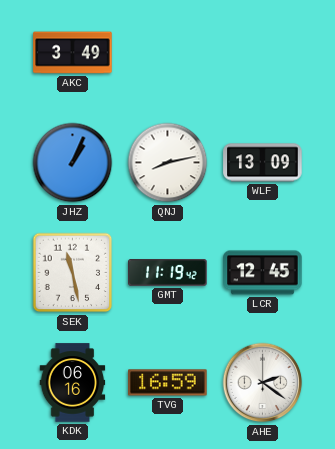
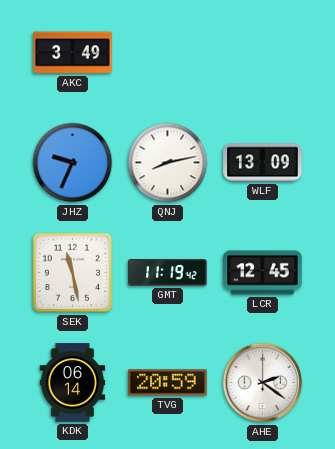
JHZ: 1:04 -> 9:34 (73, 163)
KDK: 06:16 -> 06:14 (73, 383)
TVG: 16:59 -> 20:59 (168, 383)
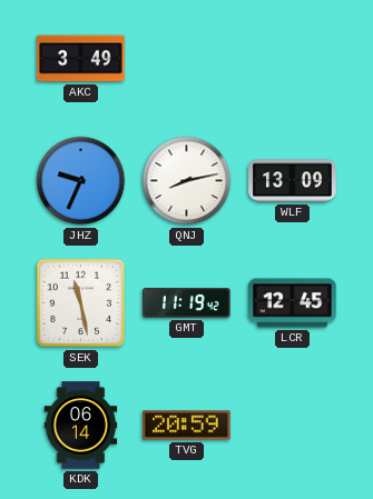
AHE: 2:21 -> none (263, 383)
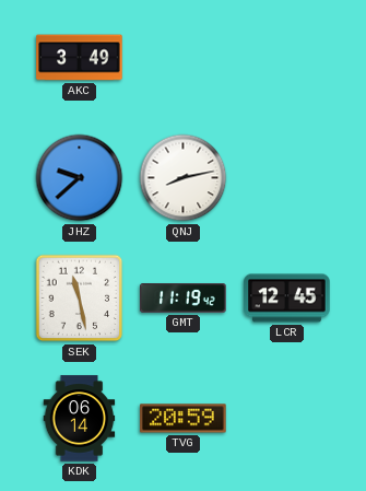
JHZ: 9:34 -> 9:38 (80, 178)
WLF: 13:09 -> none (293, 181)
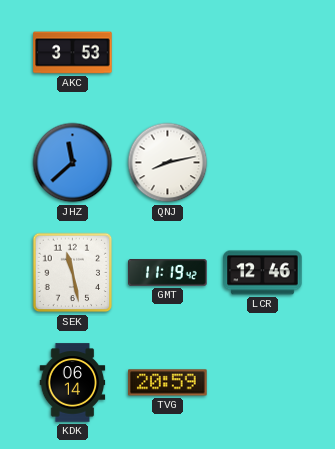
AKC: 3:49 -> 3:53 (73, 53)
JHZ: 9:38 -> 11:38 (73, 163)
LCR: 12:45 -> 12:46 (263, 273)
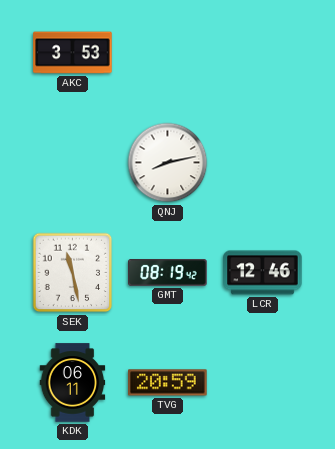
JHZ: 11:38 -> none (73, 163)
GMT: 11:19 -> 08:19 (168, 273)
KDK: 06:14 -> 06:11 (73, 383)
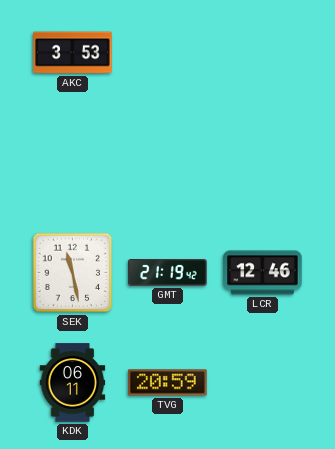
QNJ: 8:13 -> none (168, 163)
GMT: 08:19 -> 21:19 (168, 273)
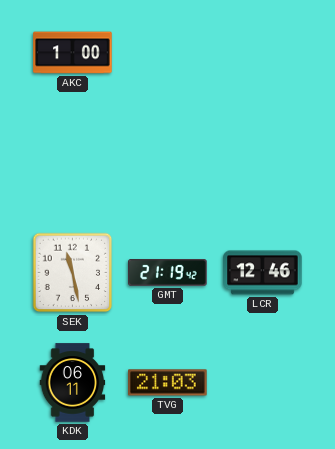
AKC: 3:53 -> 1:00 (73, 53)
TVG: 20:59 -> 21:03 (168, 383)
